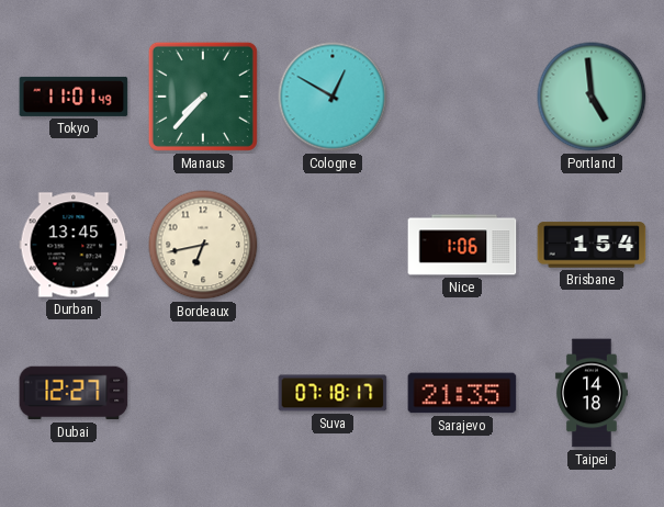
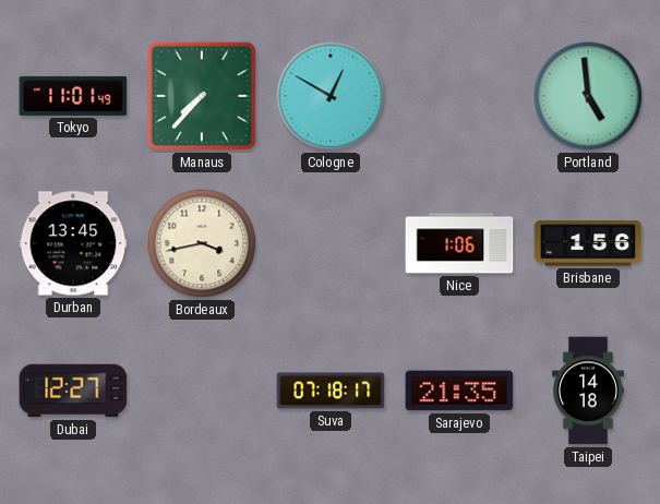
Bordeaux: 6:43 -> 3:43 (202, 243)
Brisbane: 1:54 -> 1:56 (588, 243)
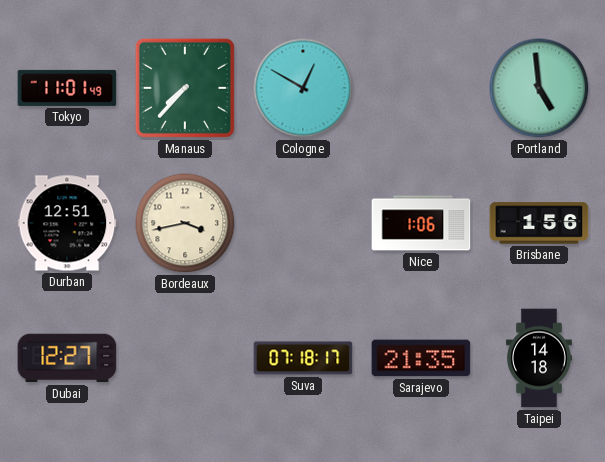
Durban: 13:45 -> 12:51 (67, 223)
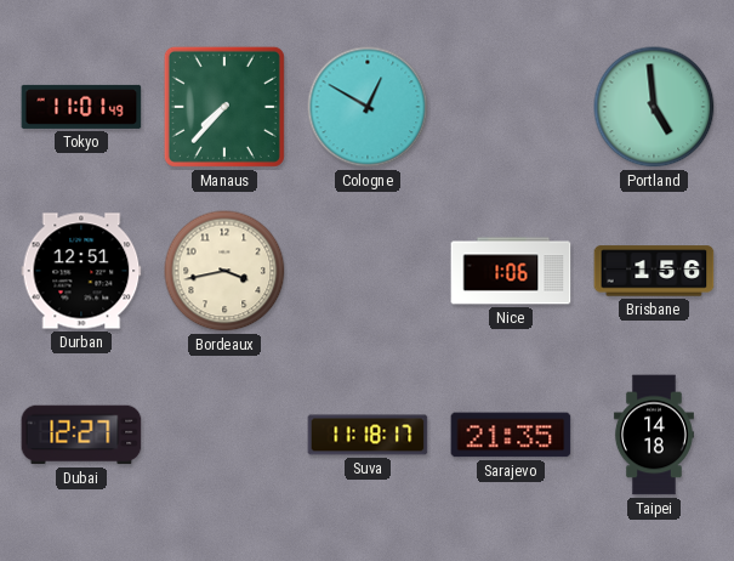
Suva: 07:18 -> 11:18 (368, 435)
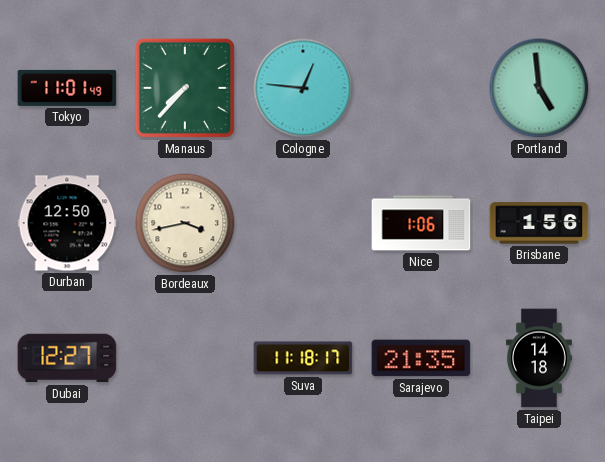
Cologne: 12:50 -> 12:46 (303, 88)
Durban: 12:51 -> 12:50 (67, 223)
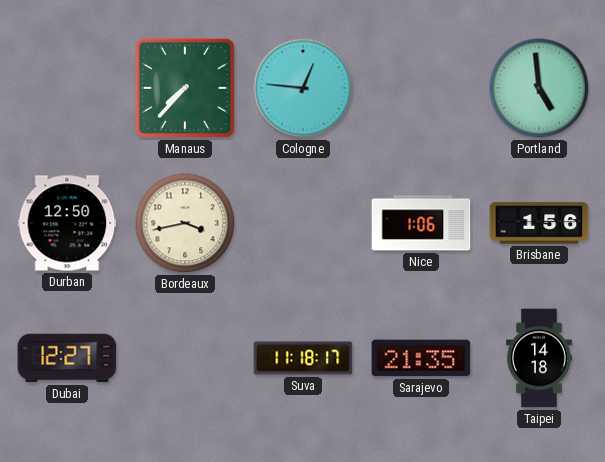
Tokyo: 11:01 -> none (67, 88)
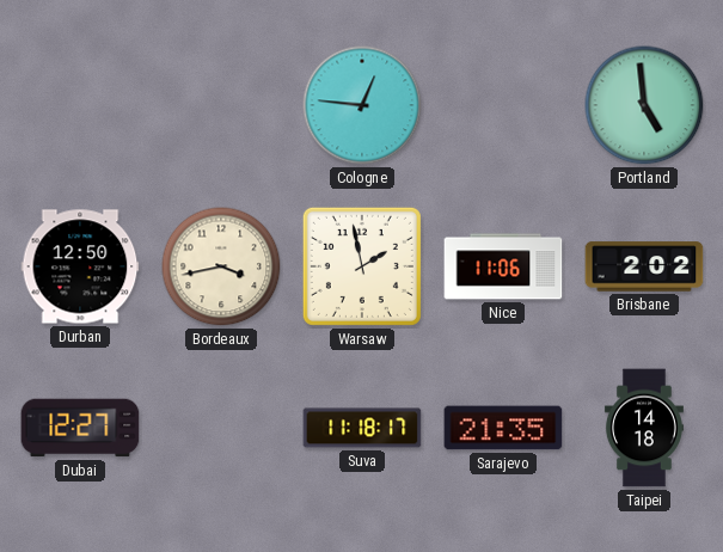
Manaus: 7:37 -> none (185, 88)
Warsaw: none -> 1:58 (362, 266)
Nice: 1:06 -> 11:06 (503, 266)
Brisbane: 1:56 -> 2:02 (644, 266)
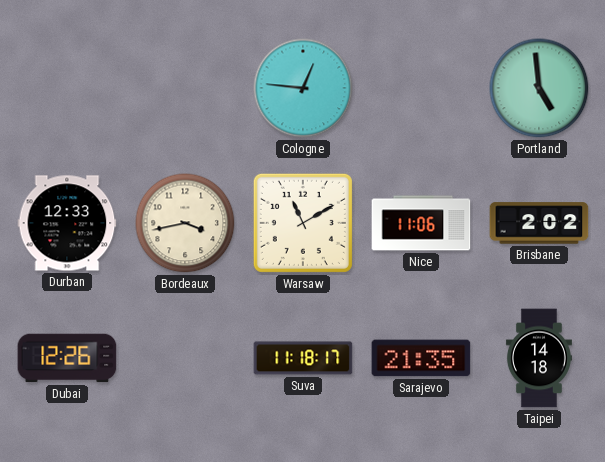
Durban: 12:50 -> 12:33 (67, 223)
Warsaw: 1:58 -> 11:10 (303, 223)
Dubai: 12:27 -> 12:26 (67, 358)
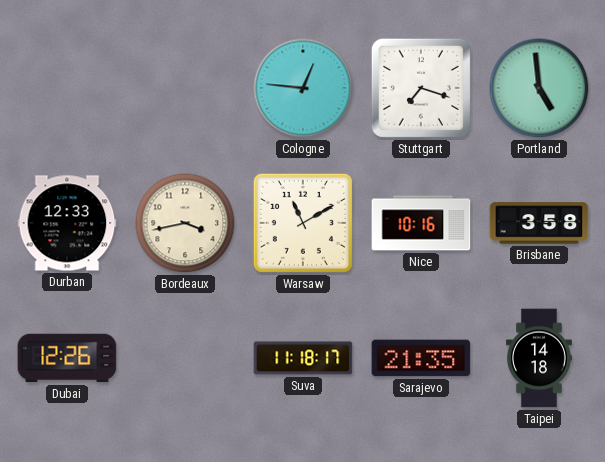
Stuttgart: none -> 7:18 (421, 88)
Nice: 11:06 -> 10:16 (421, 223)
Brisbane: 2:02 -> 3:58 (539, 223)
